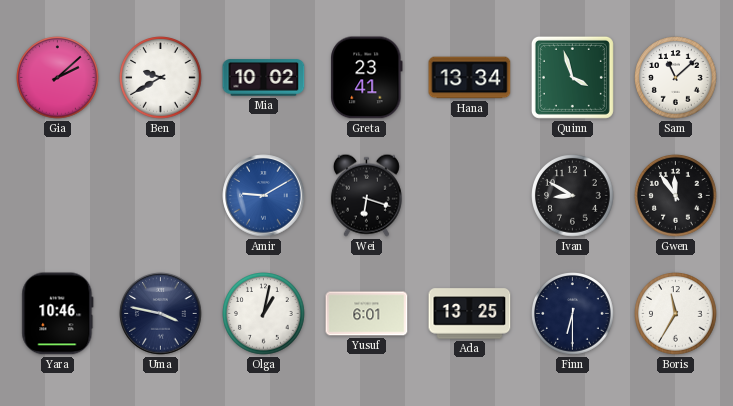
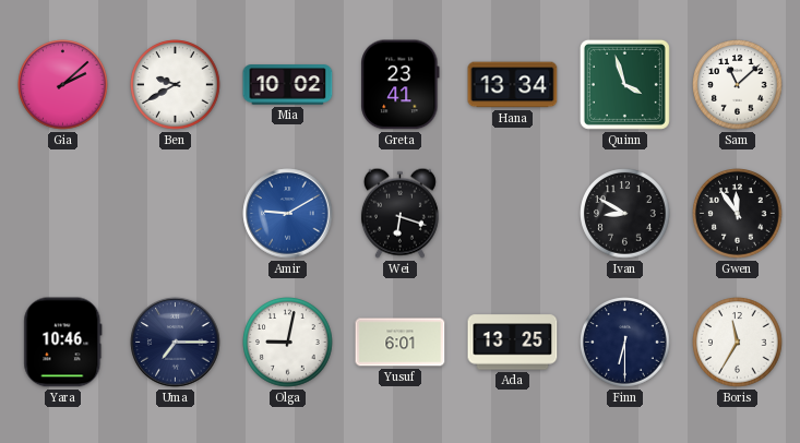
Uma: 3:47 -> 7:15 (176, 343)
Olga: 1:02 -> 9:02 (288, 343)
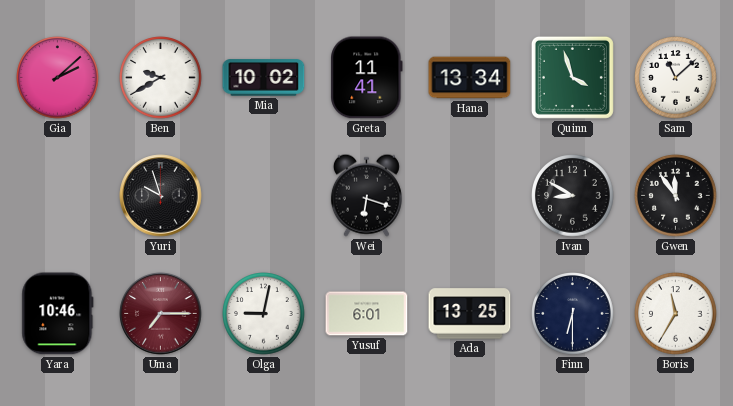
Greta: 23:41 -> 11:41 (367, 78)
Yuri: none -> 9:57 (161, 196)
Amir: 9:10 -> none (288, 214)
Uma dial: navy -> burgundy (161, 314)
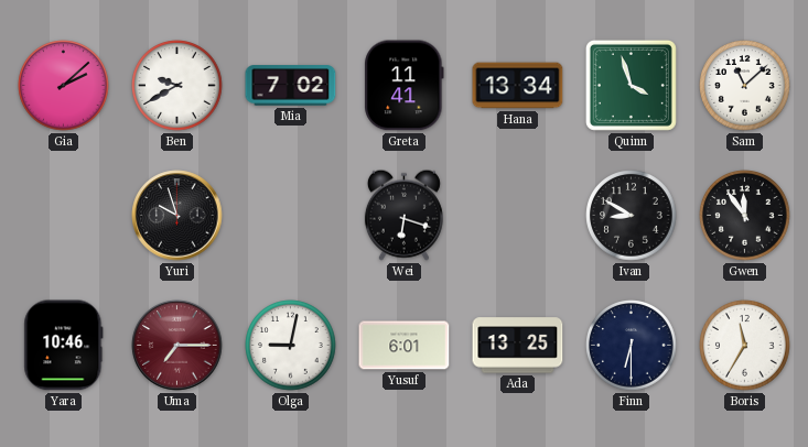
Mia: 10:02 -> 7:02 (291, 86)
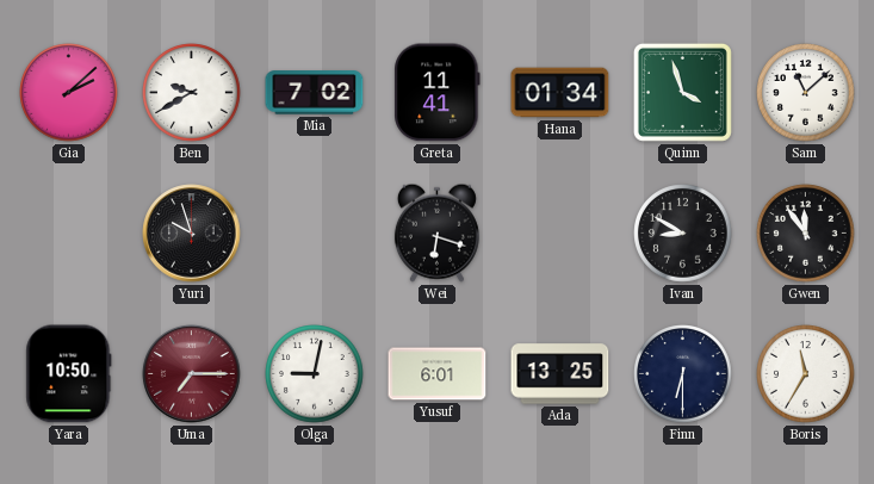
Hana: 13:34 -> 01:34 (560, 93)
Yara: 10:46 -> 10:50 (69, 374)
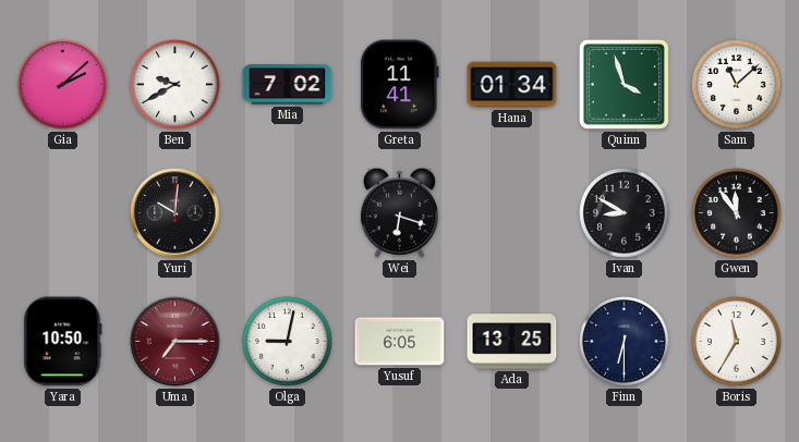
Yuri: 9:57 -> 10:01 (175, 213)
Yusuf: 6:01 -> 6:05 (400, 342)
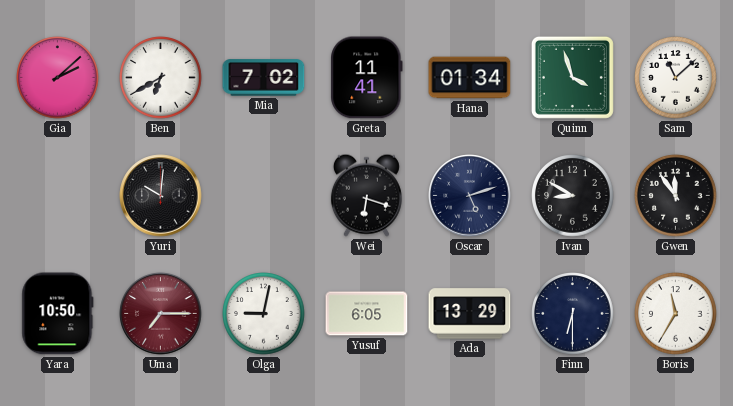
Ben: 9:40 -> 6:40 (161, 78)
Oscar: none -> 5:12 (470, 196)
Ada: 13:25 -> 13:29 (470, 314)
